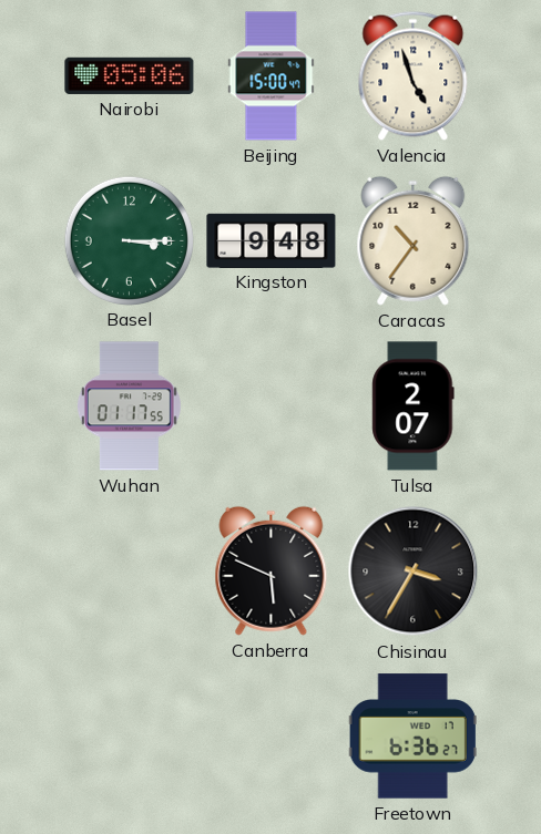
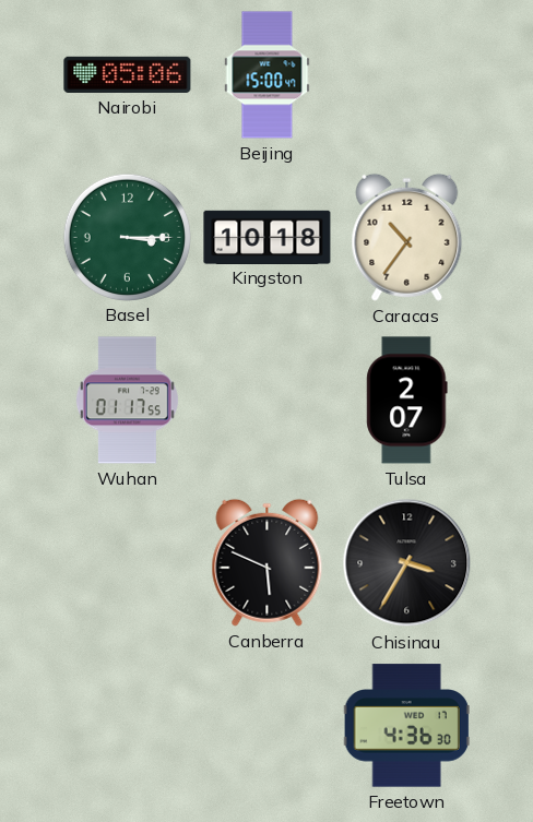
Valencia: 4:57 -> none (414, 75)
Kingston: 9:48 -> 10:18 (268, 237)
Freetown: 6:36 -> 4:36 (406, 726)
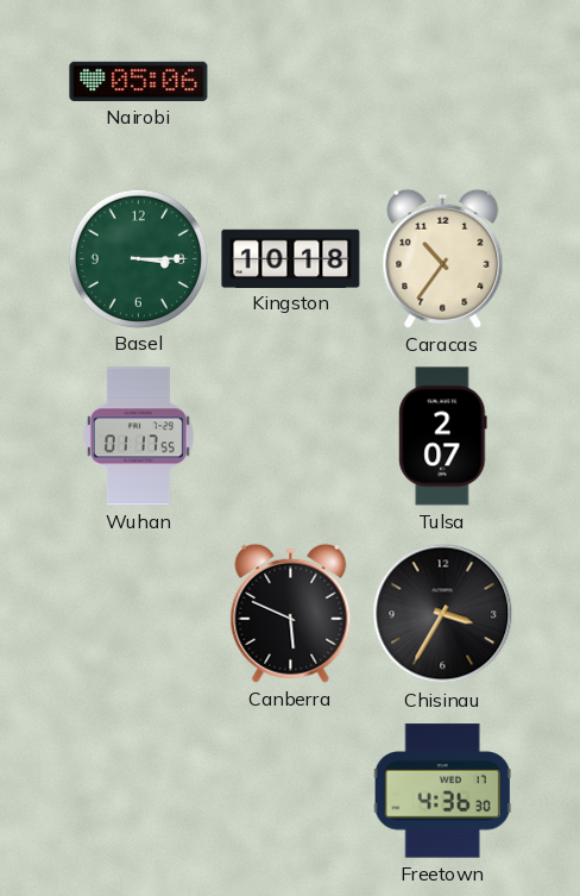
Beijing: 15:00 -> none (268, 75)
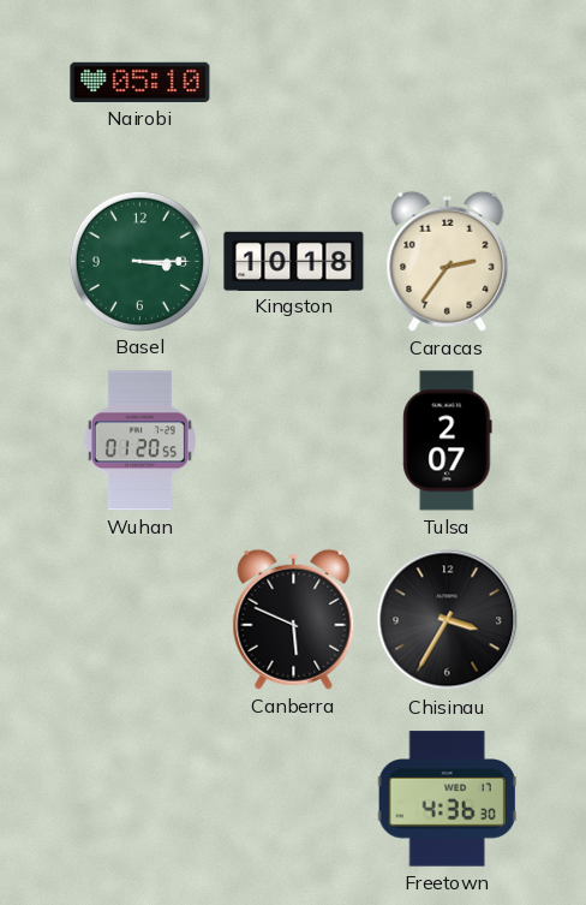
Nairobi: 05:06 -> 05:10 (140, 82)
Caracas: 10:36 -> 2:36 (448, 261)
Wuhan: 01:17 -> 01:20 (139, 441)
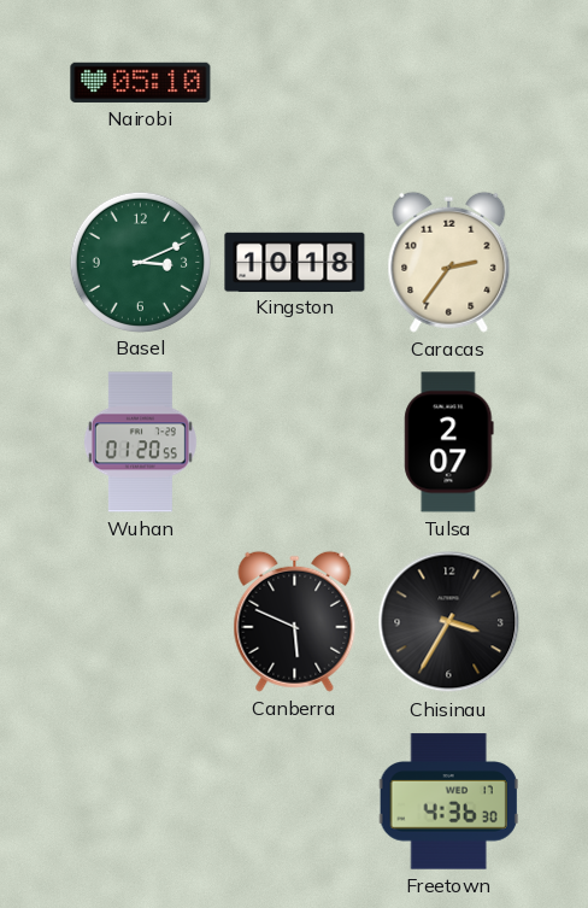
Basel: 3:15 -> 3:11 (140, 262)
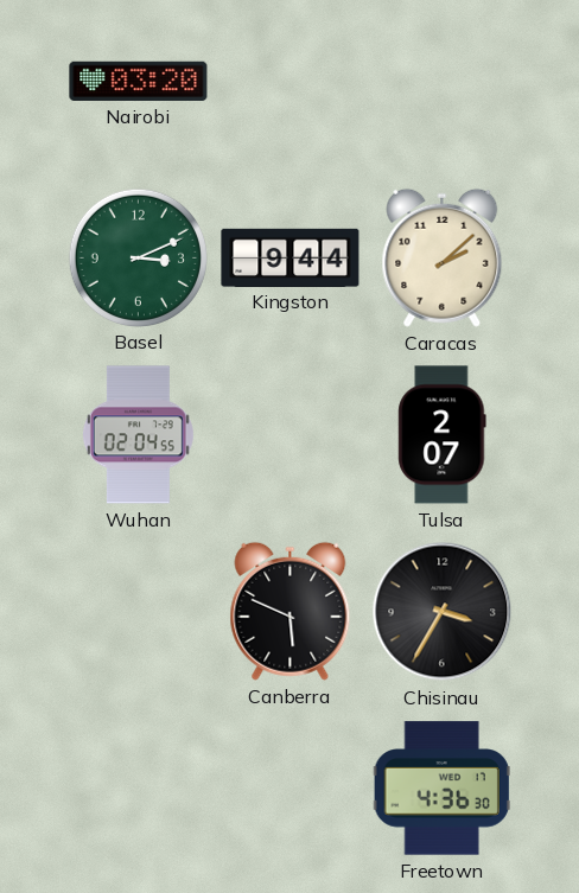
Nairobi: 05:10 -> 03:20 (139, 81)
Kingston: 10:18 -> 9:44 (291, 257)
Caracas: 2:36 -> 2:08 (443, 257)
Wuhan: 01:20 -> 02:04 (138, 435)
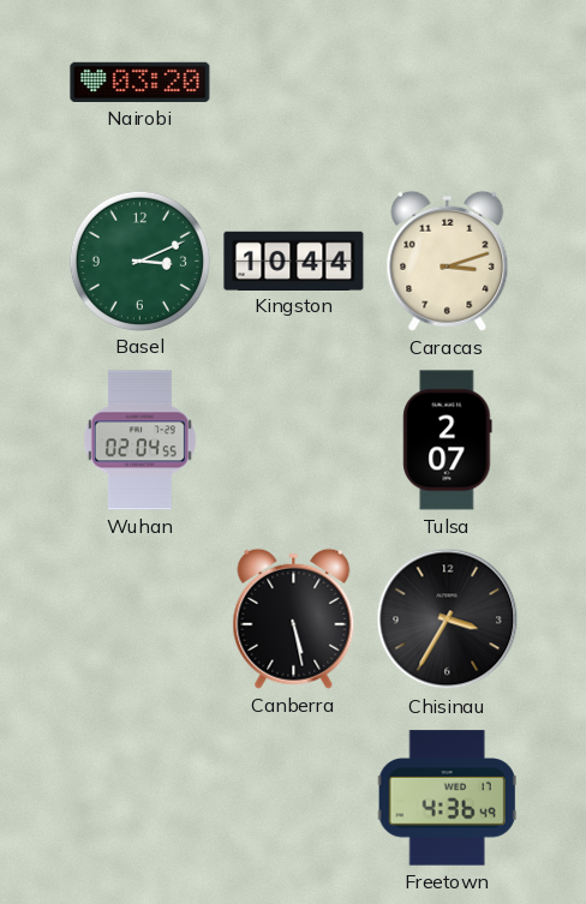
Kingston: 9:44 -> 10:44 (294, 261)
Caracas: 2:08 -> 3:12 (448, 261)
Canberra: 5:49 -> 5:28 (294, 618)
Freetown: 4:36:30 -> 4:36:49 (447, 798)
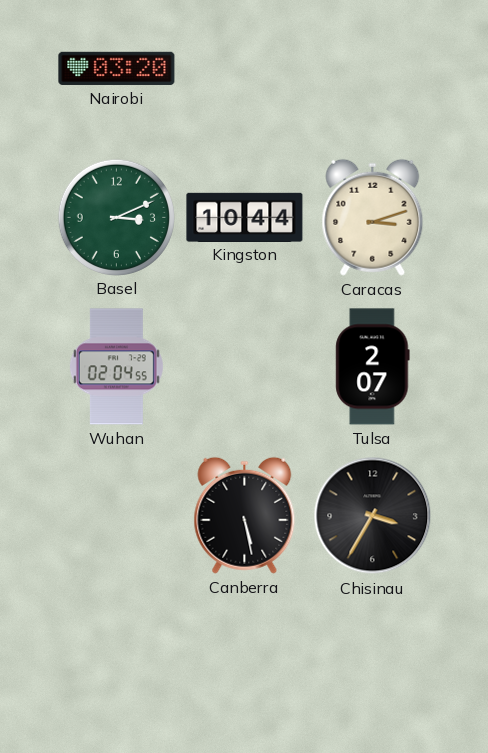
Freetown: 4:36 -> none (447, 798)
